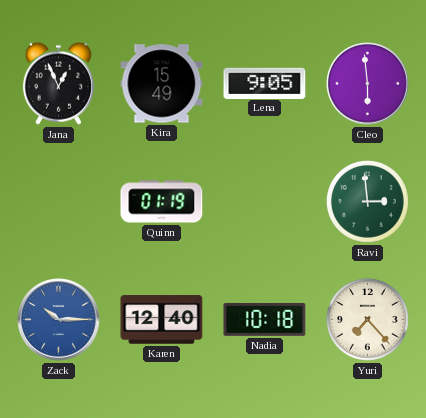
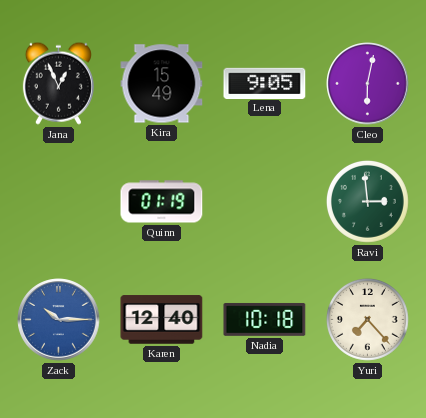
Cleo: 5:59 -> 6:02 (368, 84)
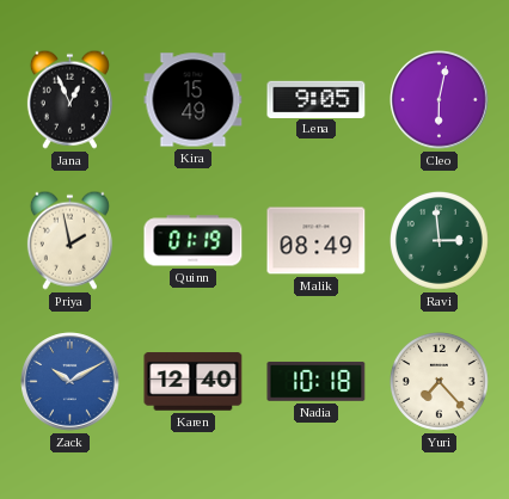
Priya: none -> 1:58 (69, 240)
Malik: none -> 08:49 (317, 241)
Zack: 10:15 -> 10:10 (70, 382)
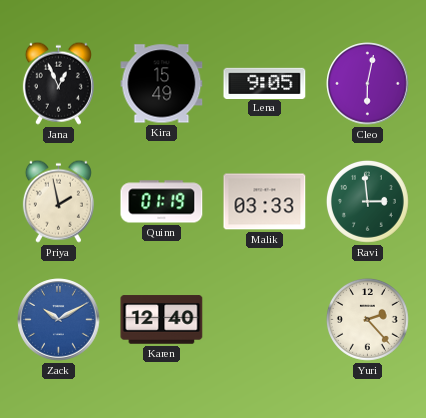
Malik: 08:49 -> 03:33 (265, 202)
Nadia: 10:18 -> none (317, 382)
Yuri: 7:23 -> 2:23 (367, 319)
